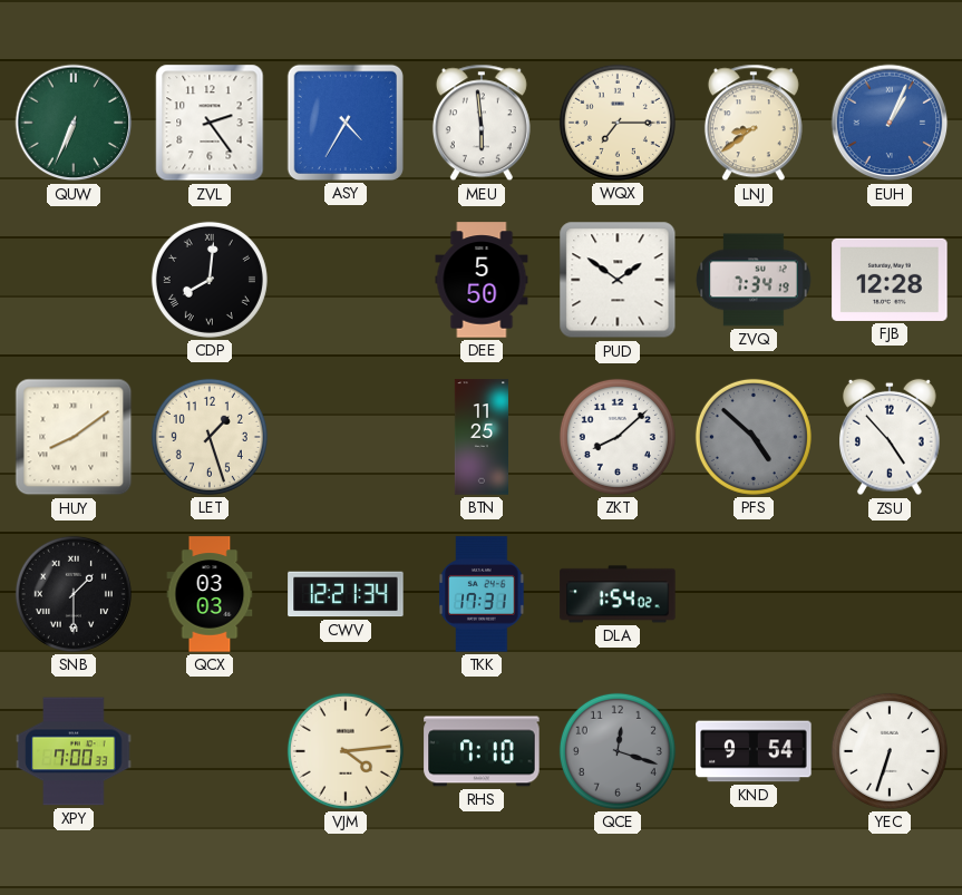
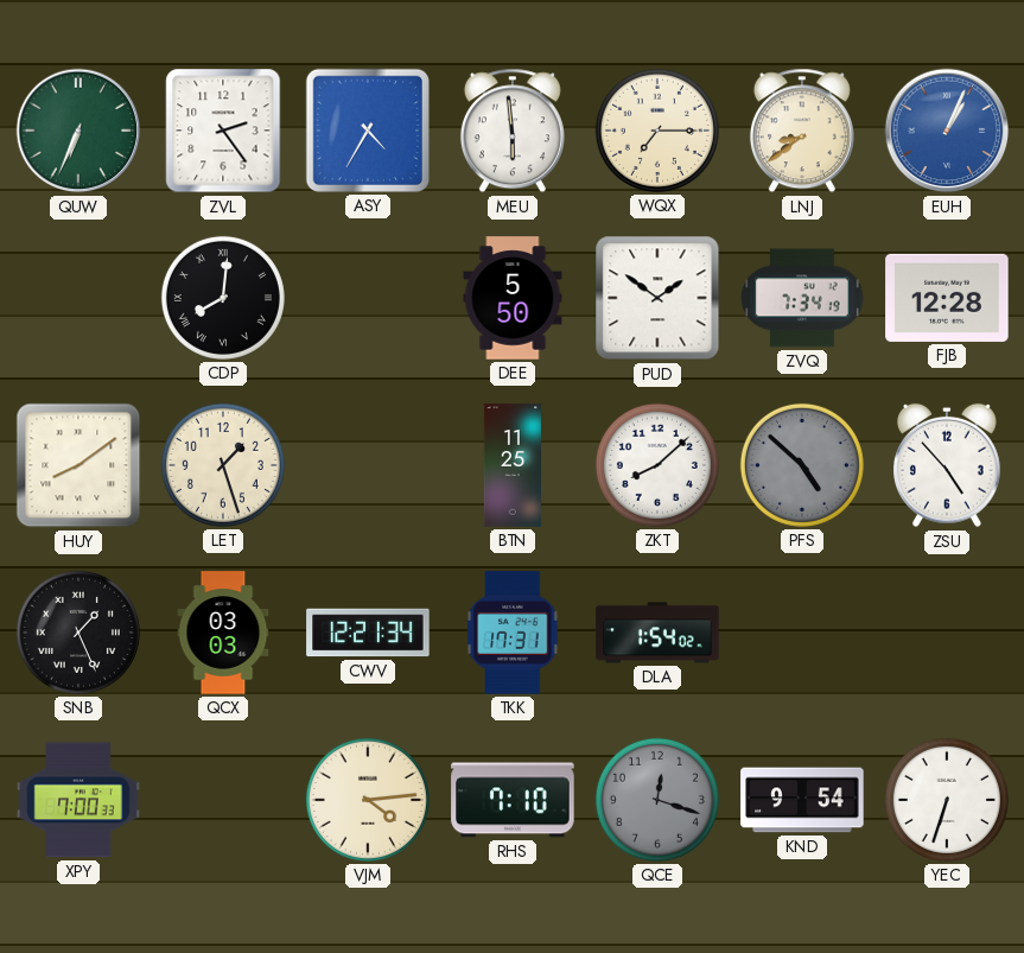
SNB: 1:30 -> 1:26 (78, 633)
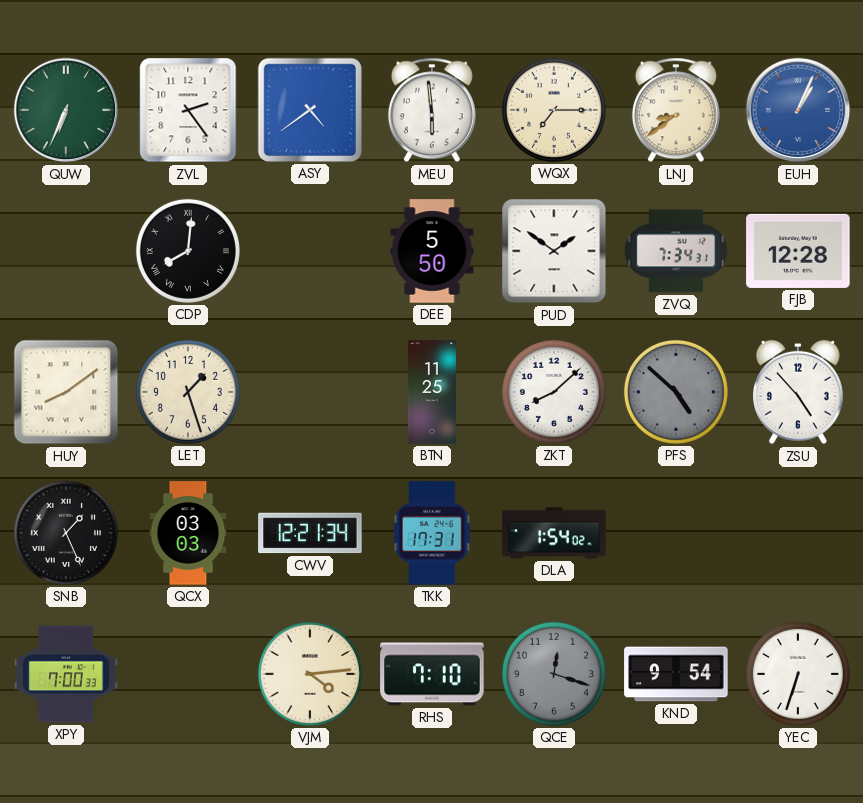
ASY: 4:35 -> 4:39 (310, 110)
ZVQ: 7:34:19 -> 7:34:31 (676, 251)
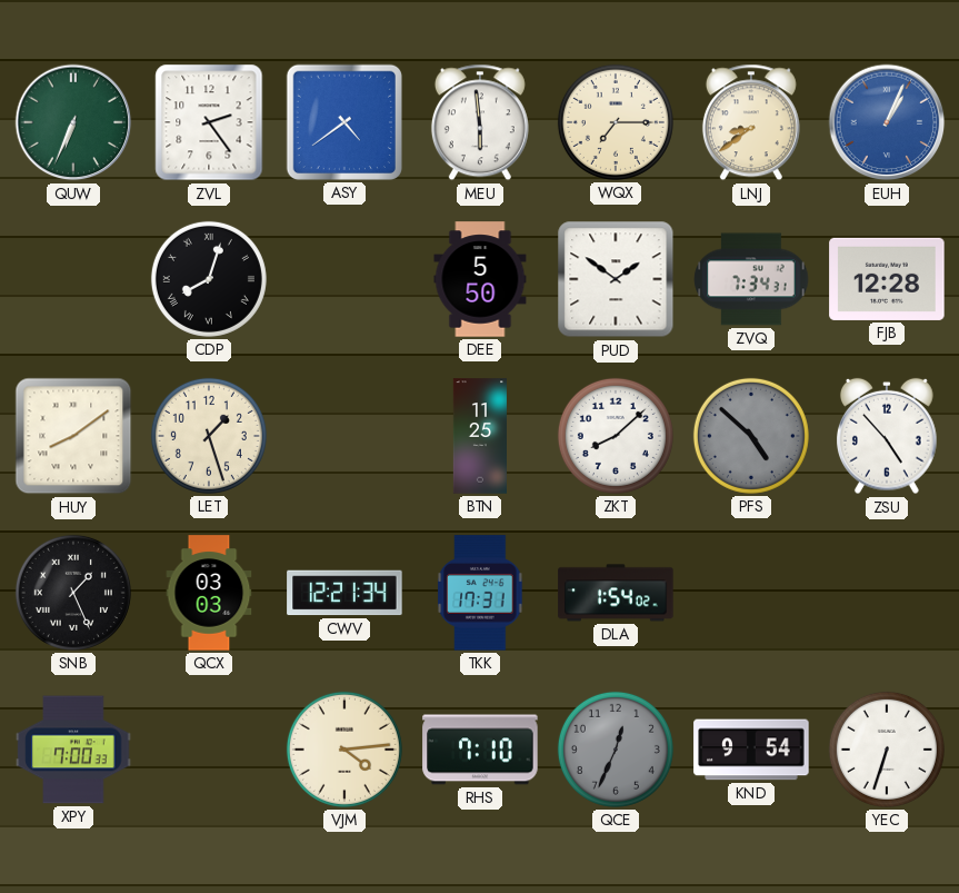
CDP: 8:01 -> 8:03 (209, 279)
QCE: 12:18 -> 12:34 (616, 750)
